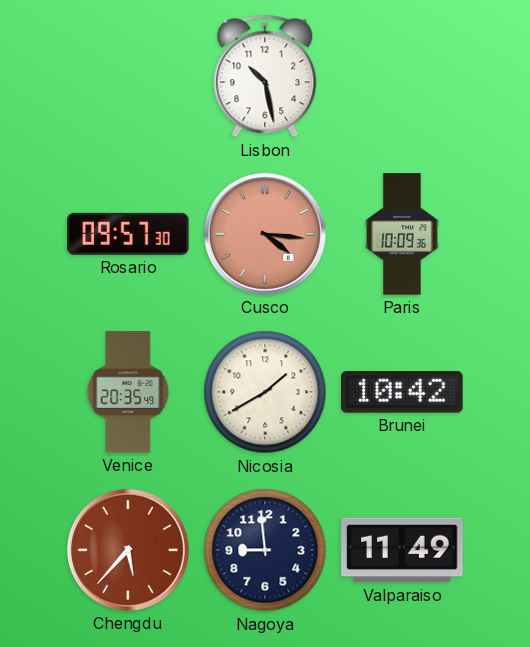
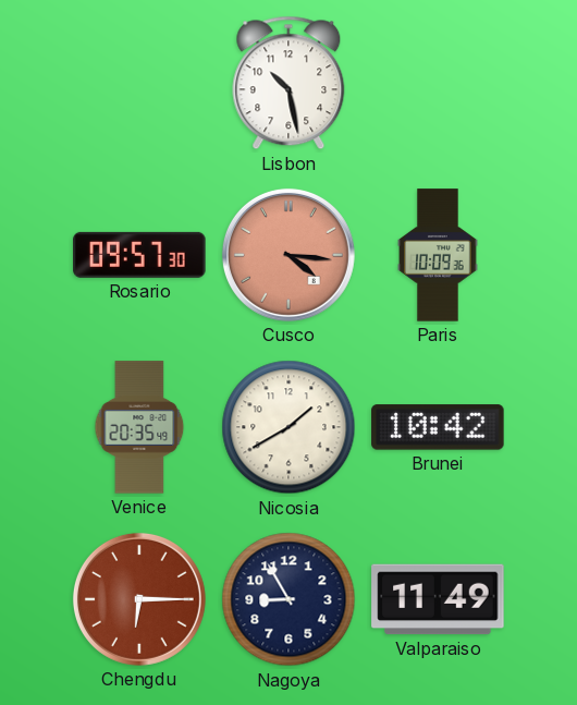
Chengdu: 5:37 -> 6:15 (139, 599)
Nagoya: 8:59 -> 8:55 (288, 599)
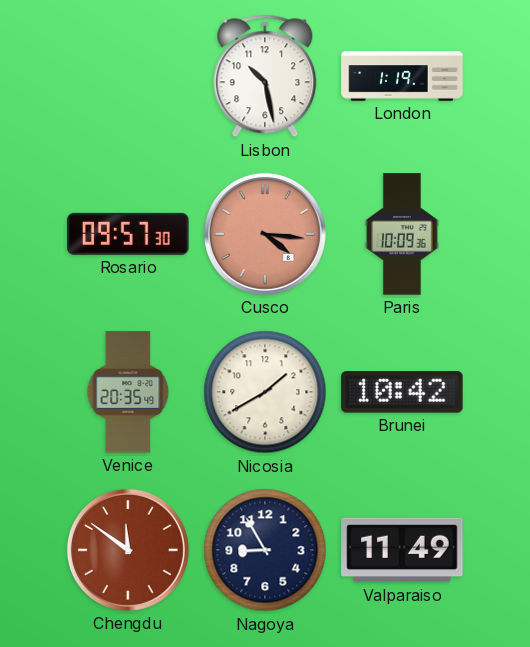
London: none -> 1:19 (402, 76)
Chengdu: 6:15 -> 11:51 (128, 550)
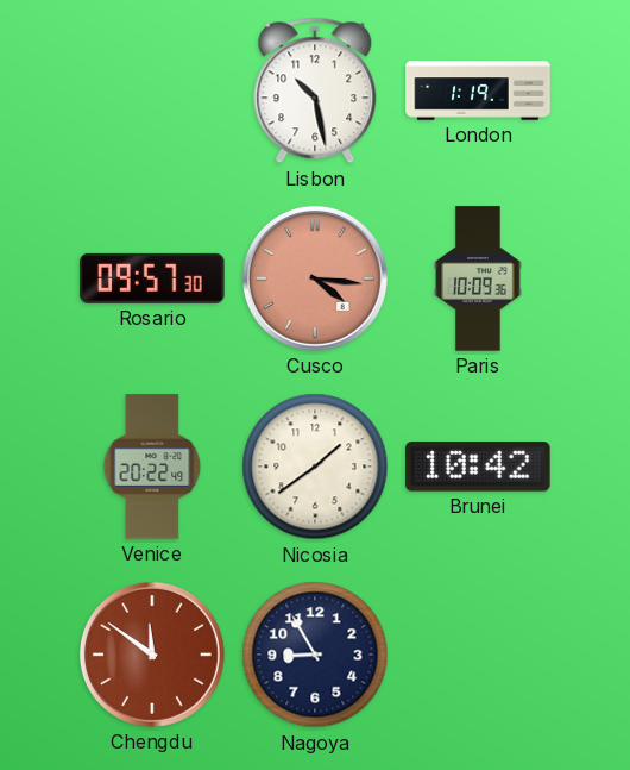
Venice: 20:35 -> 20:22 (152, 467)
Nicosia: 1:40 -> 1:39 (315, 467)
Valparaiso: 11:49 -> none (402, 550)
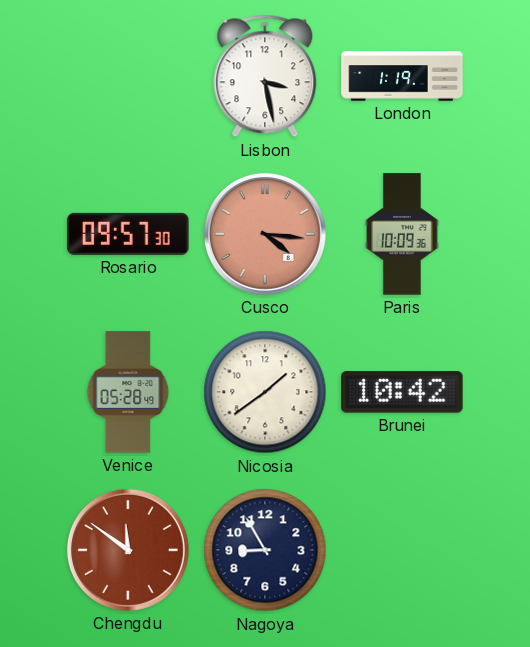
Lisbon: 10:28 -> 3:28 (265, 76)
Venice: 20:22 -> 05:28 (128, 392)
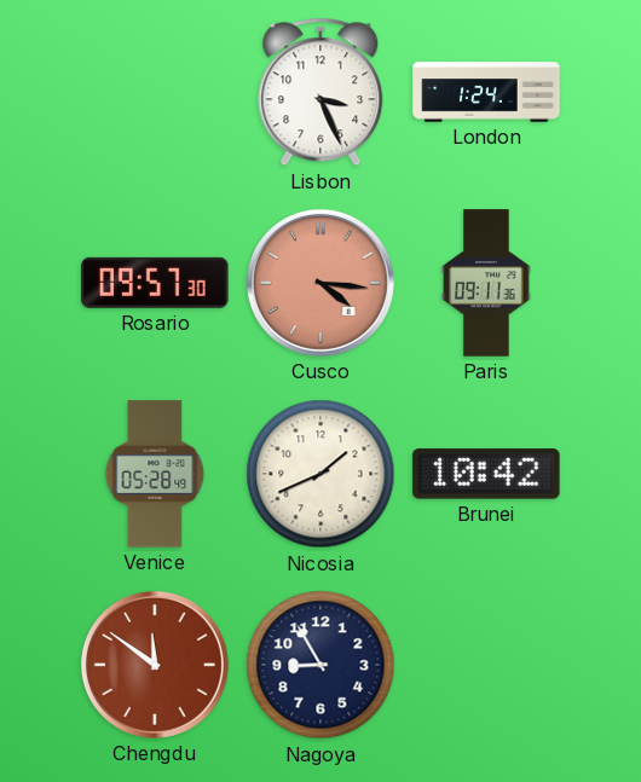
Lisbon: 3:28 -> 3:26 (320, 92)
London: 1:19 -> 1:24 (486, 92)
Paris: 10:09 -> 09:11 (486, 283)
Nicosia: 1:39 -> 1:41 (320, 474)
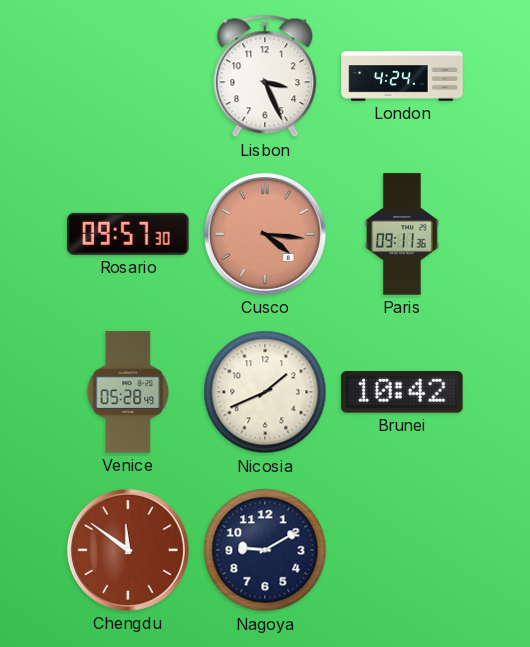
London: 1:24 -> 4:24 (402, 76)
Nagoya: 8:55 -> 9:10 (265, 550)
